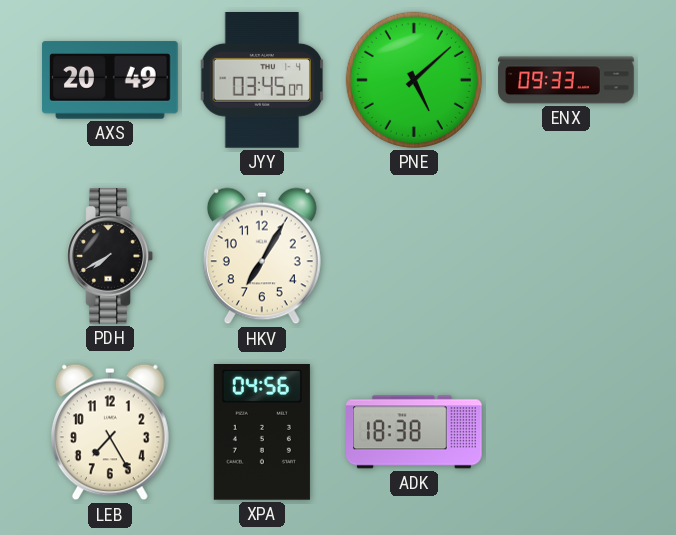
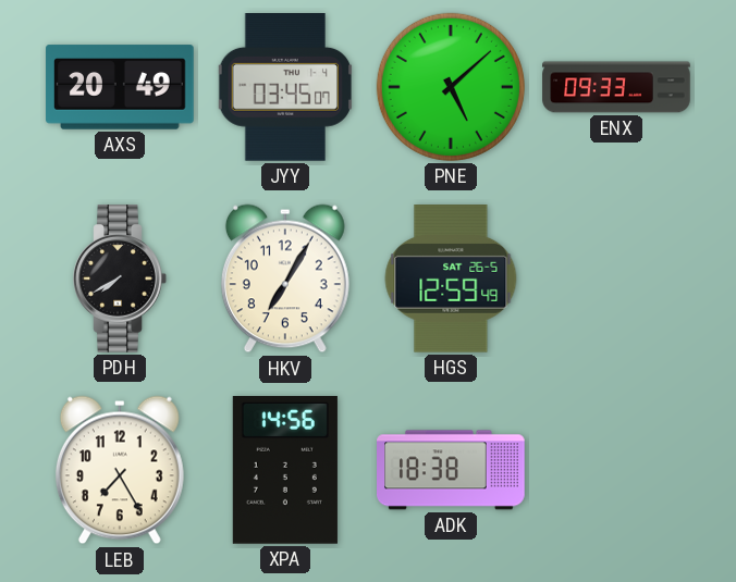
HGS: none -> 12:59 (451, 280)
XPA: 04:56 -> 14:56 (285, 471)
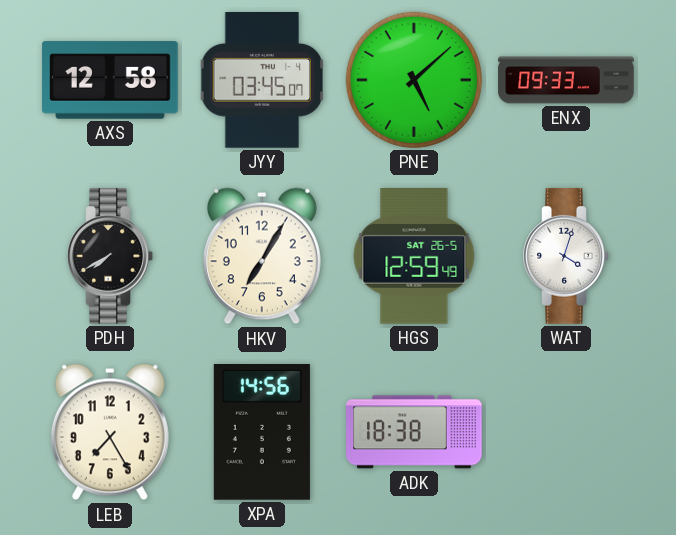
AXS: 20:49 -> 12:58 (110, 80)
WAT: none -> 4:03 (566, 256)
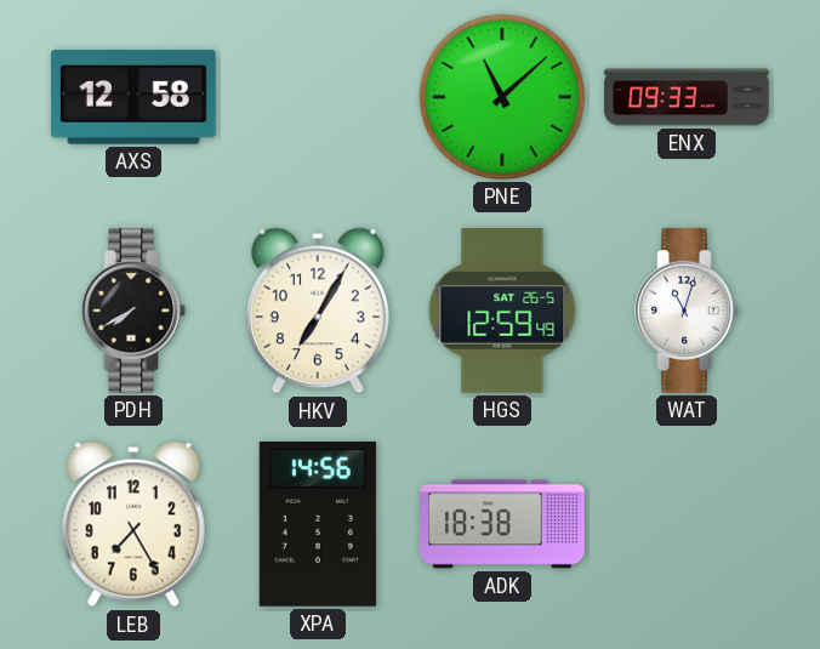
JYY: 03:45 -> none (261, 81)
PNE: 5:08 -> 11:08 (502, 97)
WAT: 4:03 -> 11:03 (687, 311)
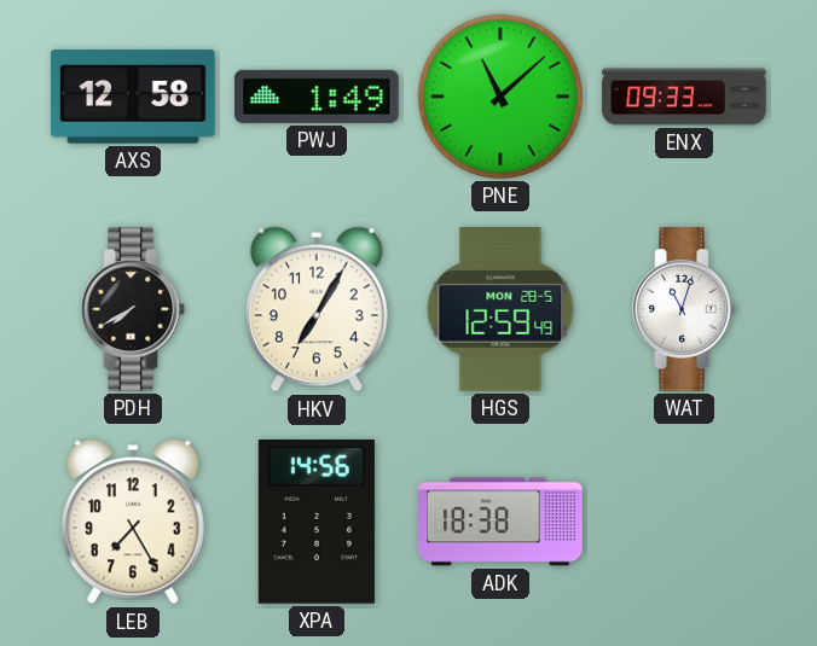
PWJ: none -> 1:49 (318, 97)
HGS date: SAT 26-5 -> MON 28-5 (500, 310)
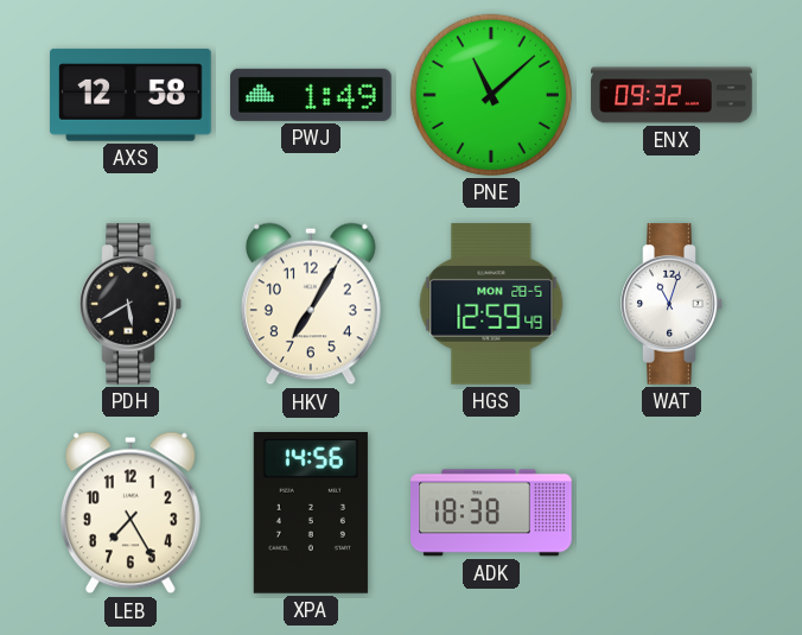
ENX: 09:33 -> 09:32 (671, 95)
PDH: 7:40 -> 5:40 (131, 304)
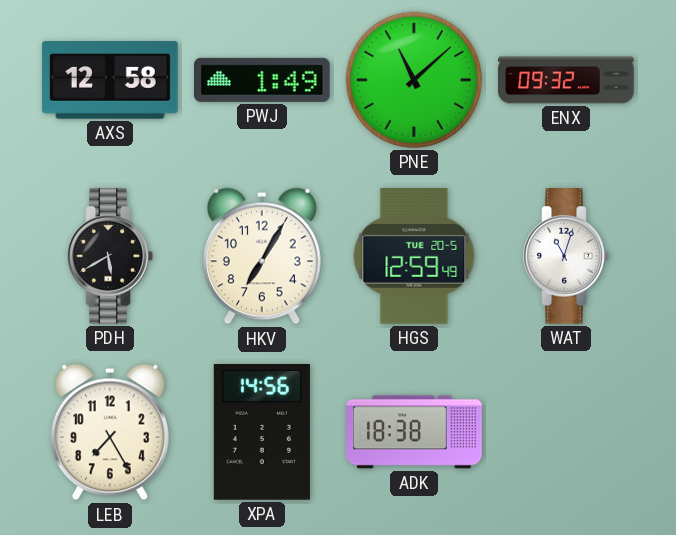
HGS date: MON 28-5 -> TUE 20-5 (414, 257)
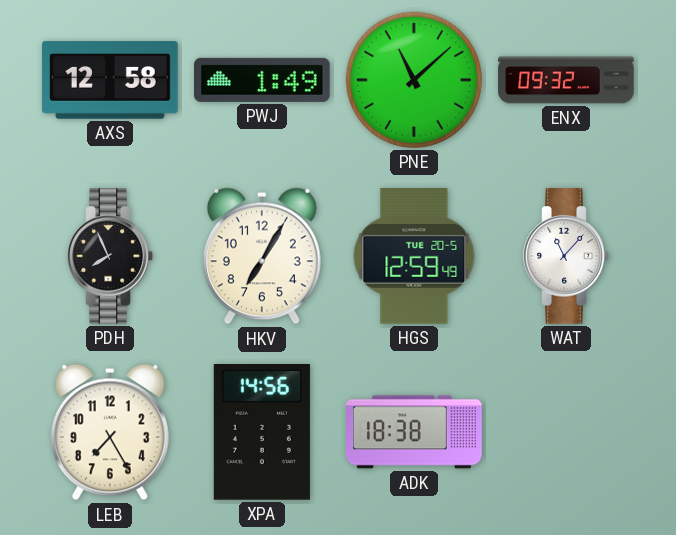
PDH: 5:40 -> 7:56 (110, 256)
WAT: 11:03 -> 11:07 (566, 256)
